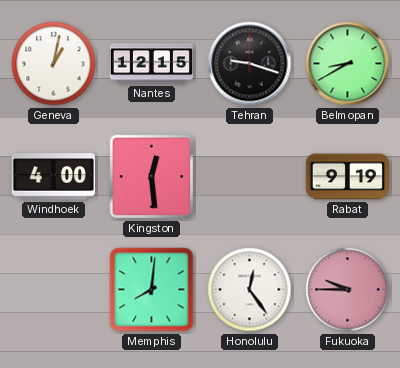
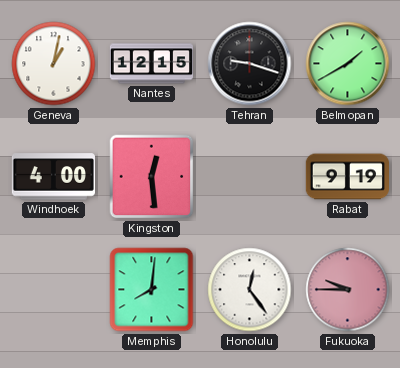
Belmopan: 8:40 -> 1:40 (348, 64)
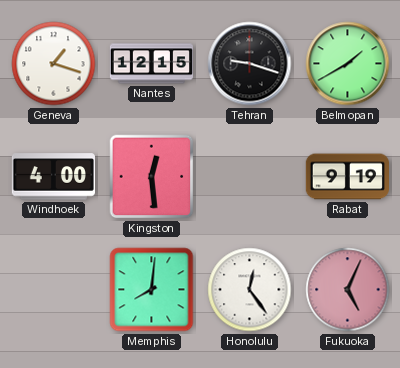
Geneva: 1:02 -> 1:18 (54, 64)
Fukuoka: 9:45 -> 5:04 (348, 290)
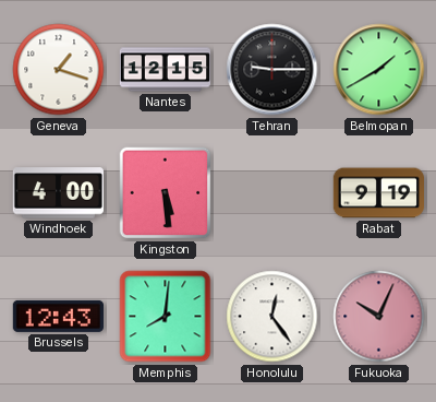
Tehran: 9:18 -> 9:15 (272, 70)
Kingston: 12:29 -> 5:29 (166, 193)
Brussels: none -> 12:43 (58, 316)
Fukuoka: 5:04 -> 10:04 (379, 317)
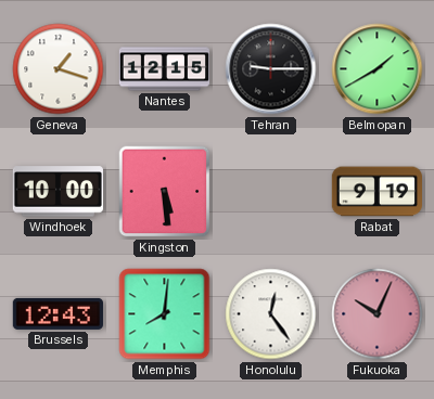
Windhoek: 4:00 -> 10:00 (58, 192)
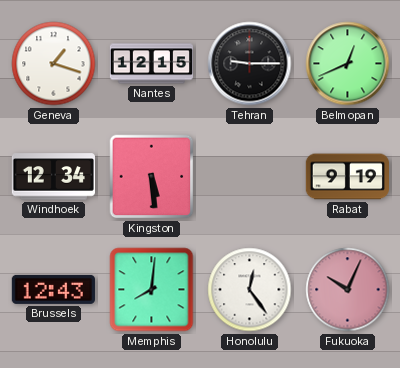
Belmopan: 1:40 -> 12:41 (348, 64)
Windhoek: 10:00 -> 12:34 (53, 177)
